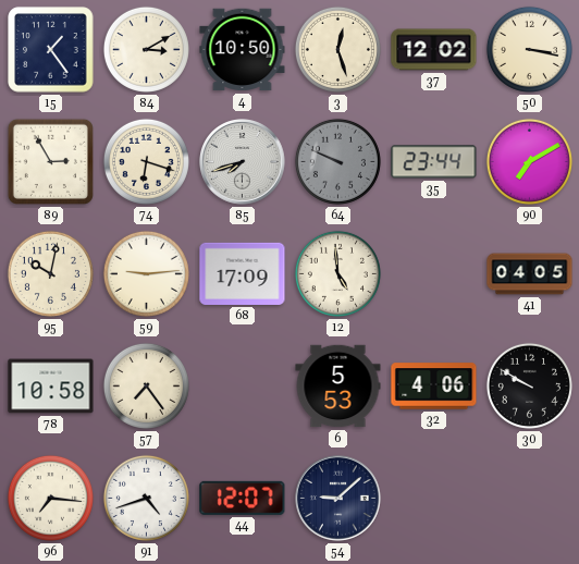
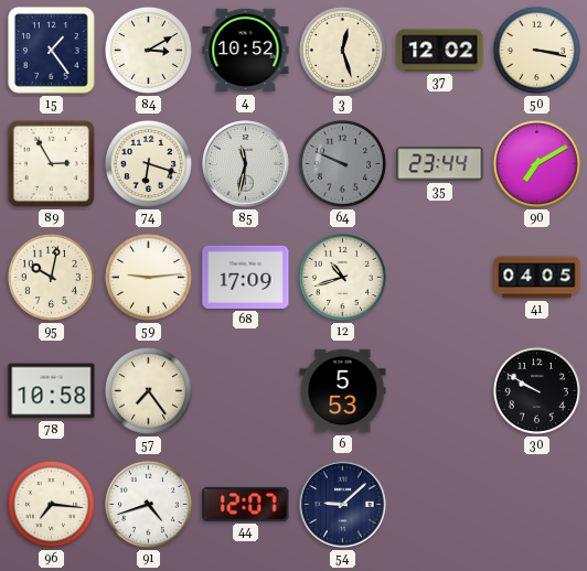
4: 10:50 -> 10:52 (246, 51)
85: 7:42 -> 11:32 (246, 164)
12: 4:59 -> 10:42 (342, 277)
32: 4:06 -> none (434, 387)
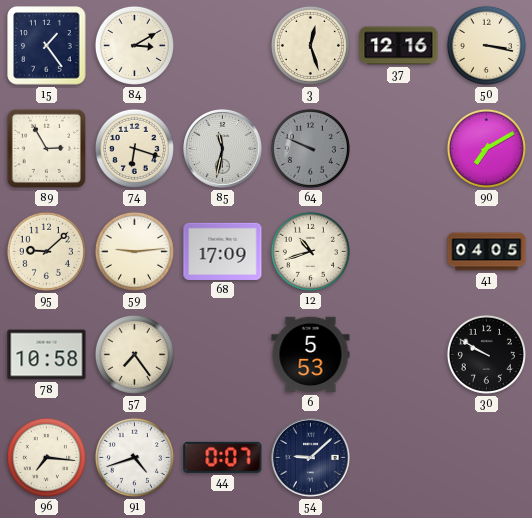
4: 10:52 -> none (246, 51)
37: 12:02 -> 12:16 (399, 46)
35: 23:44 -> none (440, 164)
95: 10:02 -> 9:08 (46, 251)
44: 12:07 -> 0:07 (223, 457)
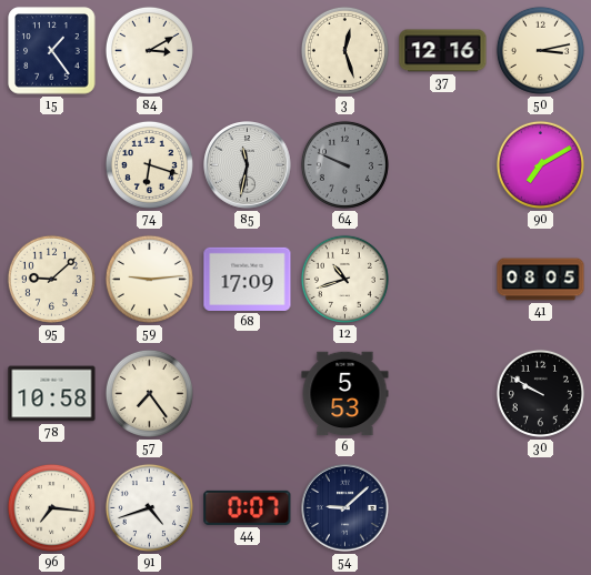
50: 3:17 -> 3:13 (540, 50)
89: 2:55 -> none (46, 148)
41: 04:05 -> 08:05 (541, 280)
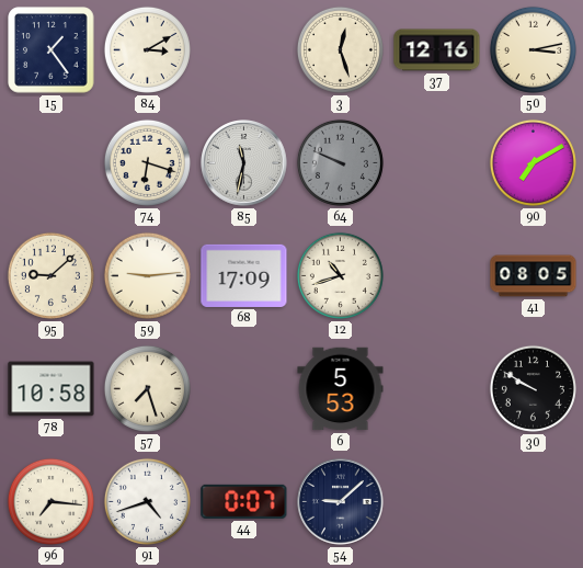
57: 7:24 -> 7:27 (147, 388)
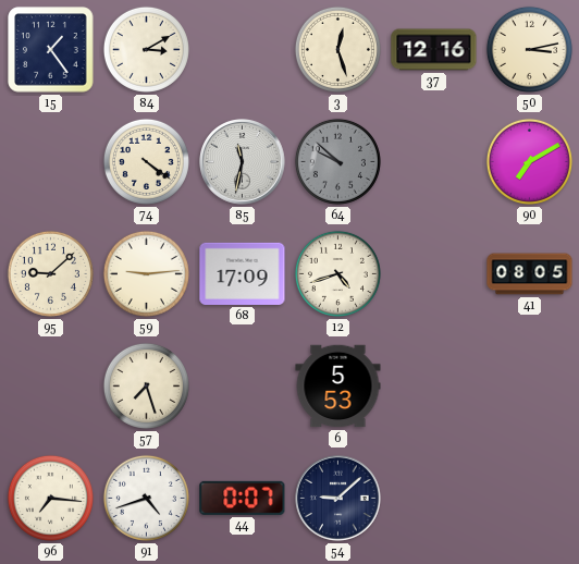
74: 6:18 -> 4:21 (146, 161)
64: 9:49 -> 9:52 (337, 161)
12: 10:42 -> 4:42 (337, 273)
78: 10:58 -> none (52, 389)
30: 9:50 -> none (533, 388)
